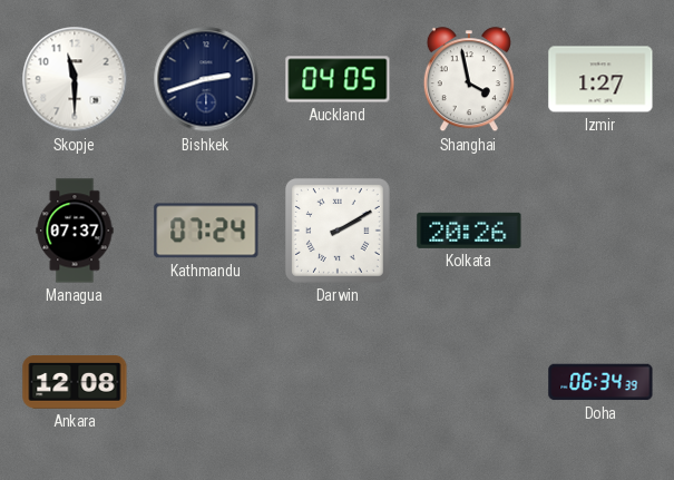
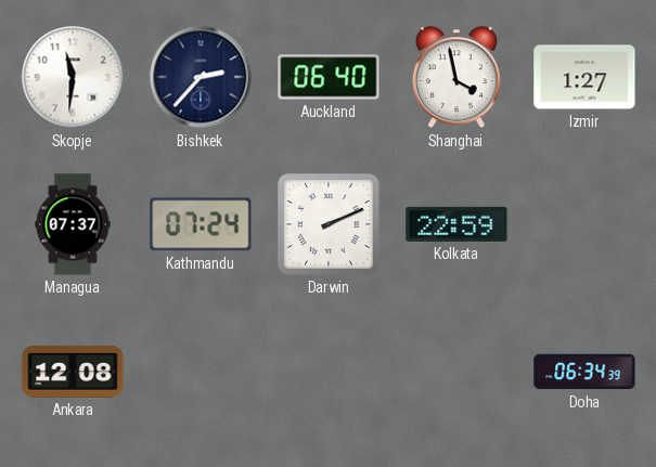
Skopje: 11:30 -> 11:31 (73, 77)
Bishkek: 2:42 -> 2:37 (201, 77)
Auckland: 04:05 -> 06:40 (329, 77)
Darwin: 2:10 -> 2:11 (329, 224)
Kolkata: 20:26 -> 22:59 (456, 224)
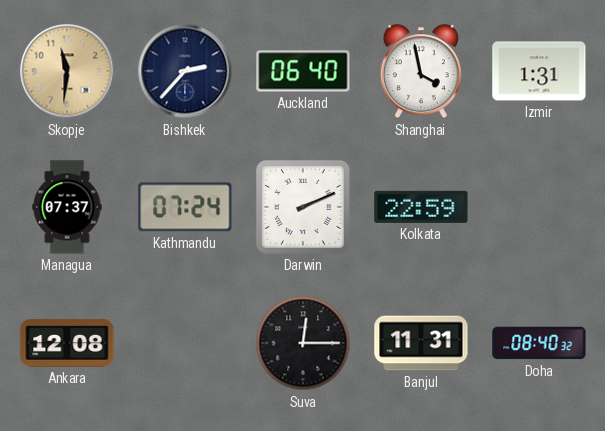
Skopje dial: white -> champagne (67, 71)
Izmir: 1:27 -> 1:31 (539, 71)
Suva: none -> 12:15 (303, 343)
Banjul: none -> 11:31 (421, 343)
Doha: 06:34 -> 08:40 (539, 343)
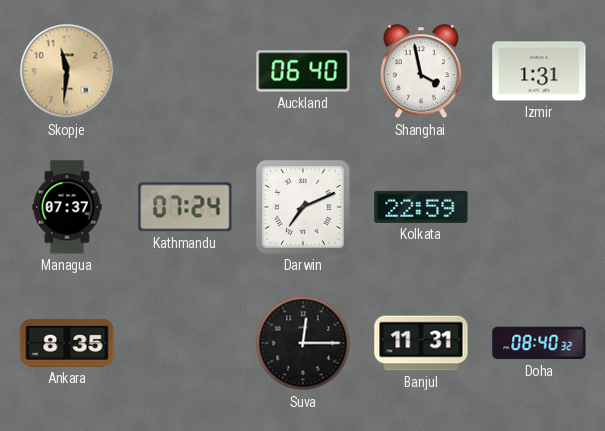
Bishkek: 2:37 -> none (185, 71)
Darwin: 2:11 -> 7:11 (303, 207)
Ankara: 12:08 -> 8:35 (67, 344)
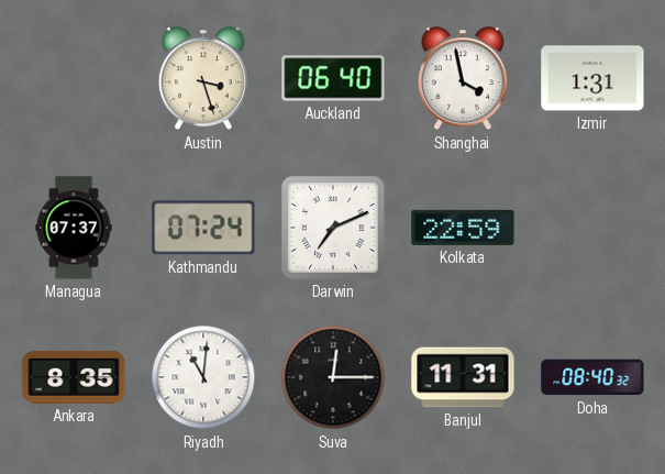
Skopje: 11:31 -> none (67, 71)
Austin: none -> 3:27 (203, 79)
Riyadh: none -> 11:01 (203, 377)
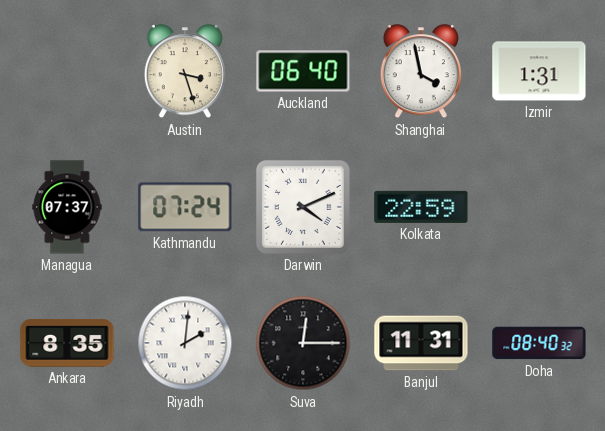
Darwin: 7:11 -> 4:11 (303, 207)
Riyadh: 11:01 -> 2:01 (185, 343)
